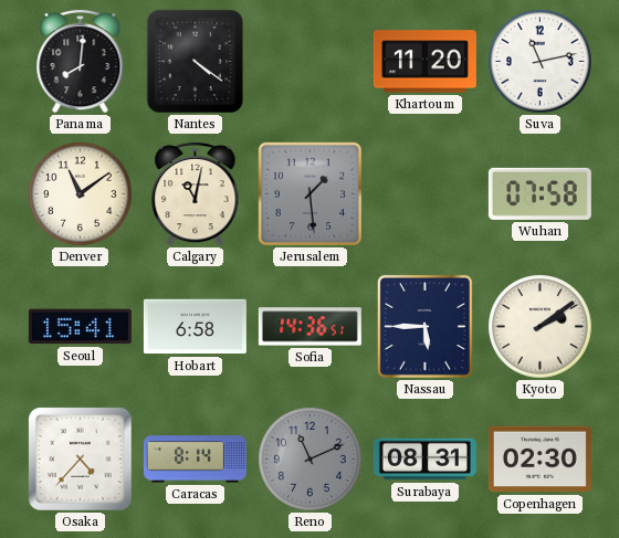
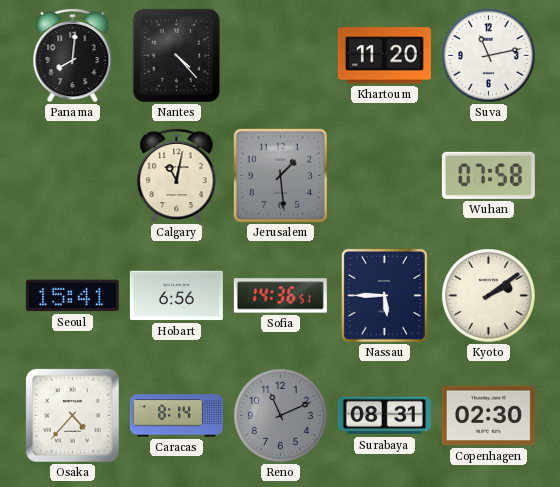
Nantes: 4:21 -> 4:23 (176, 56)
Denver: 11:09 -> none (81, 194)
Hobart: 6:58 -> 6:56 (176, 296)
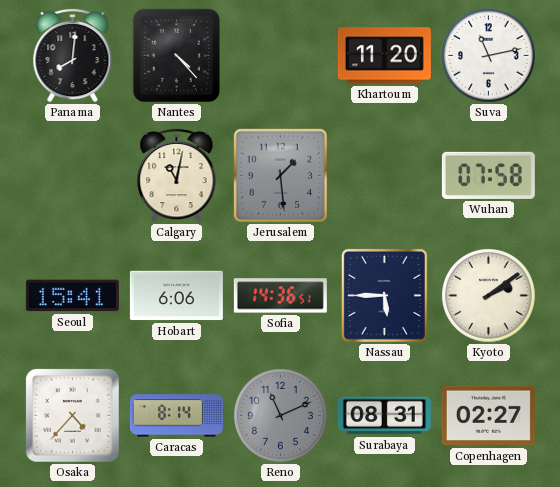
Hobart: 6:56 -> 6:06 (176, 296)
Copenhagen: 02:30 -> 02:27 (488, 416)
